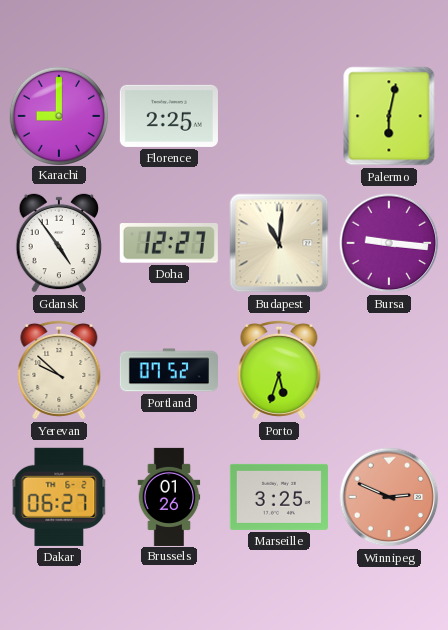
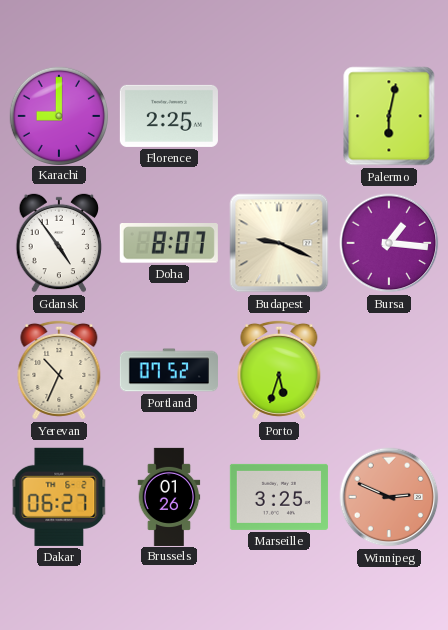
Doha: 12:27 -> 8:07 (169, 244)
Budapest: 11:01 -> 9:19 (279, 243)
Bursa: 9:16 -> 1:16 (389, 243)
Yerevan: 9:52 -> 10:34 (59, 370)
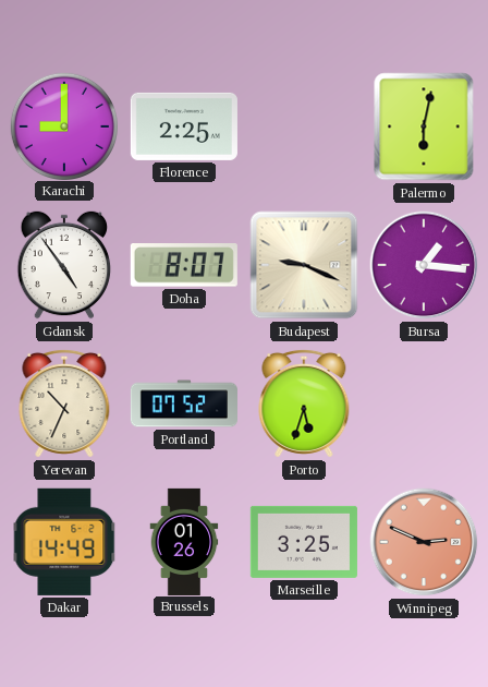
Dakar: 06:27 -> 14:49 (64, 542)
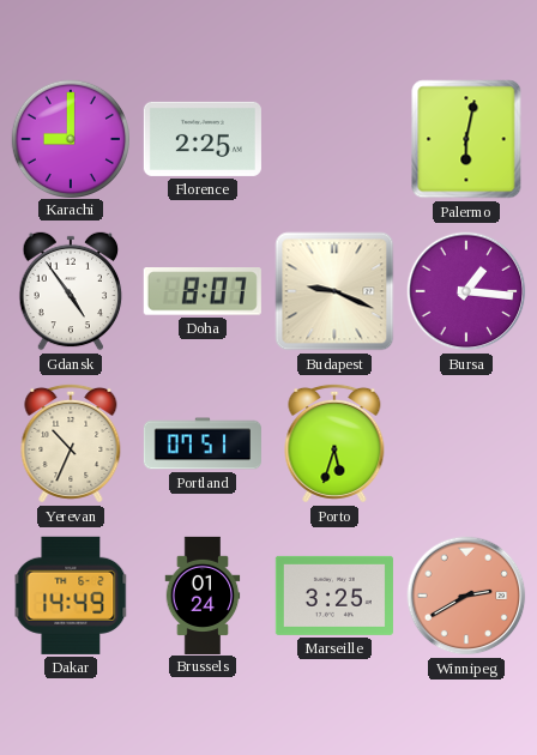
Portland: 07:52 -> 07:51 (203, 443)
Brussels: 01:26 -> 01:24 (203, 594)
Winnipeg: 2:49 -> 2:40 (466, 596)
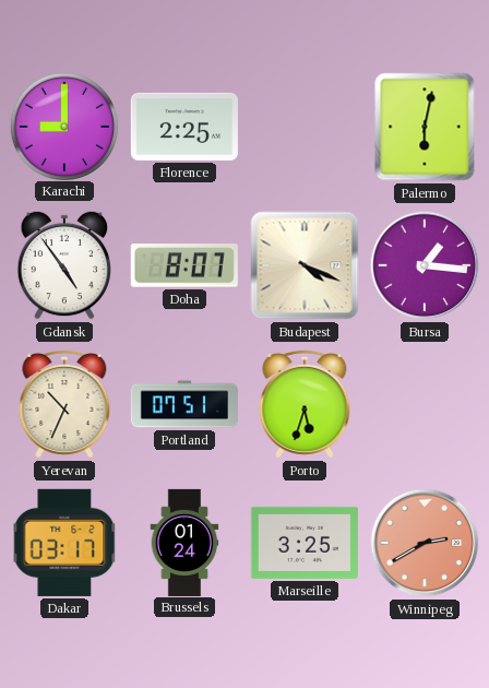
Budapest: 9:19 -> 4:19 (305, 265)
Dakar: 14:49 -> 03:17 (64, 543)
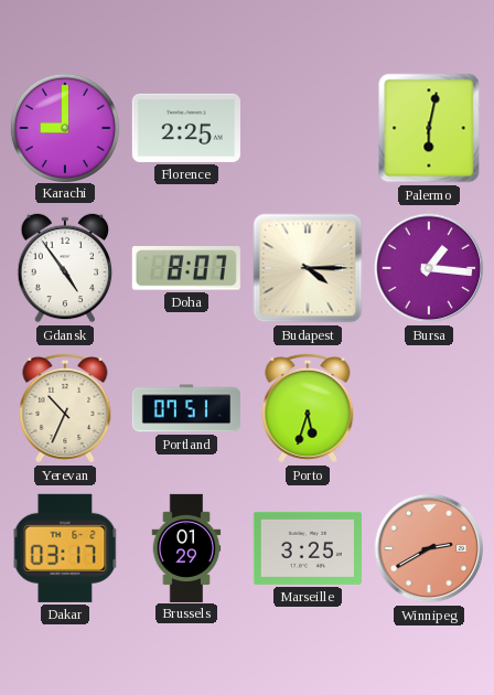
Budapest: 4:19 -> 4:15 (308, 268)
Brussels: 01:24 -> 01:29 (186, 547)
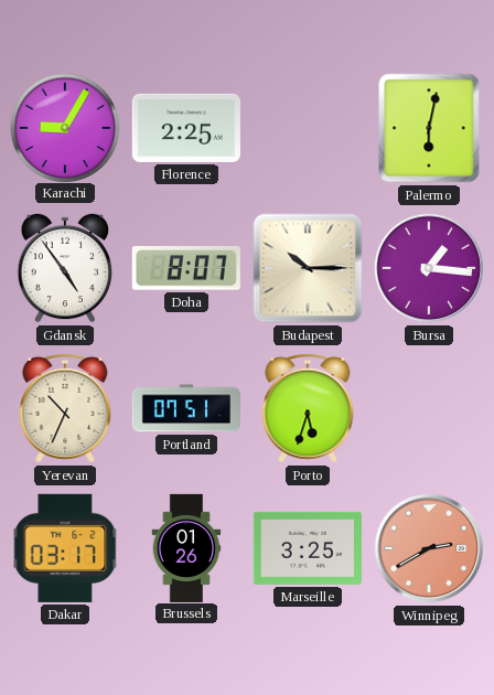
Karachi: 9:00 -> 9:05 (64, 127)
Budapest: 4:15 -> 10:15 (308, 268)
Brussels: 01:29 -> 01:26 (186, 547)
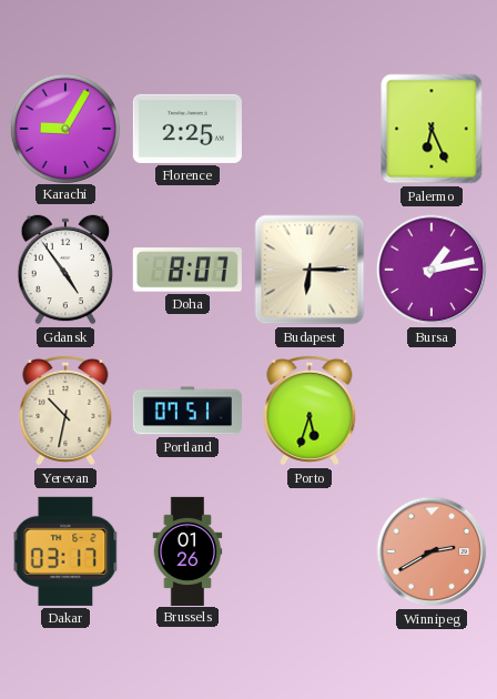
Palermo: 6:02 -> 6:26 (432, 129)
Budapest: 10:15 -> 6:15 (310, 270)
Bursa: 1:16 -> 1:13 (432, 270)
Yerevan: 10:34 -> 10:32 (65, 411)
Marseille: 3:25 -> none (308, 548)
